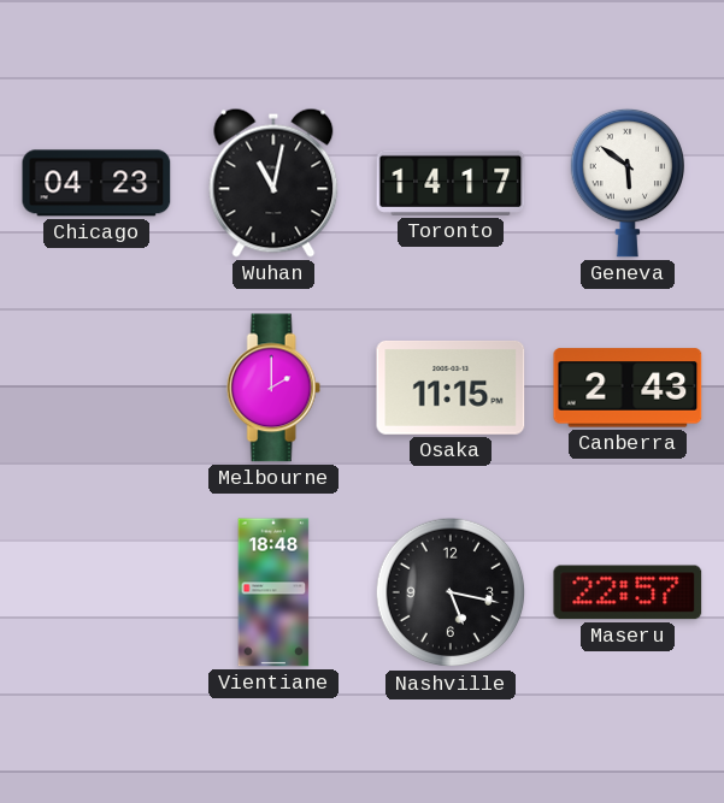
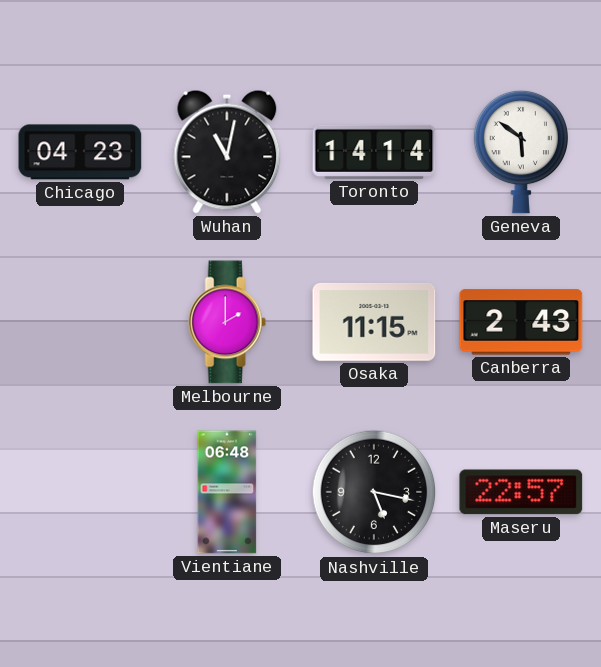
Toronto: 14:17 -> 14:14 (374, 152)
Vientiane: 18:48 -> 06:48 (227, 492)
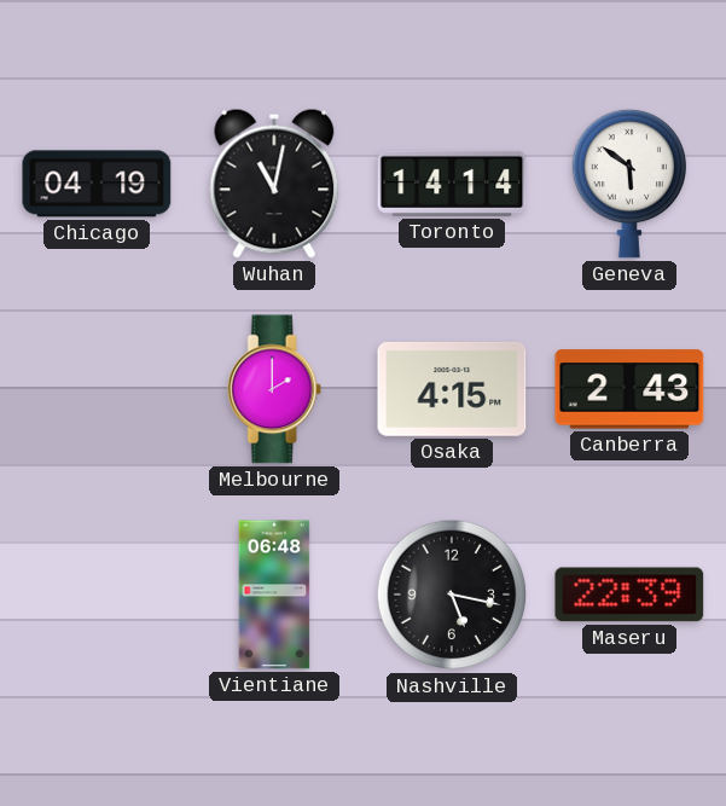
Chicago: 04:23 -> 04:19 (97, 184)
Osaka: 11:15 -> 4:15 (452, 389)
Maseru: 22:57 -> 22:39 (629, 595)
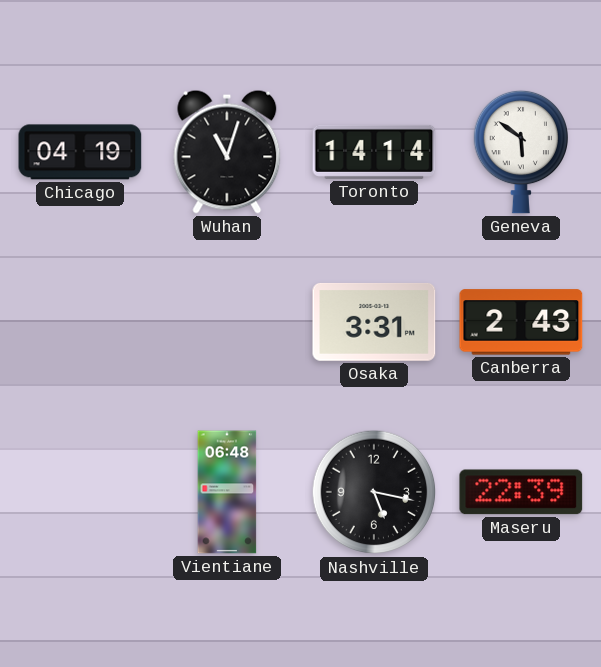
Wuhan: 11:02 -> 11:03 (227, 152)
Melbourne: 2:00 -> none (274, 389)
Osaka: 4:15 -> 3:31 (374, 322)
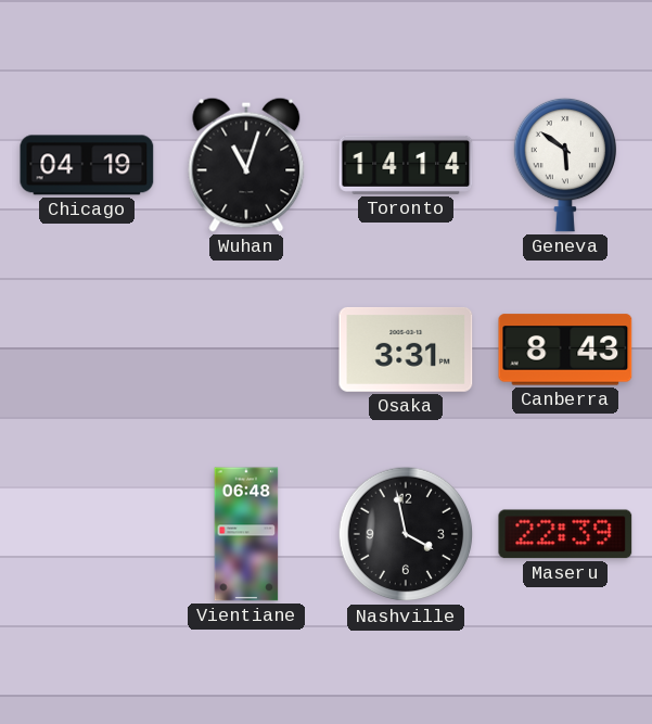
Canberra: 2:43 -> 8:43 (565, 350)
Nashville: 5:17 -> 3:58 (406, 534)
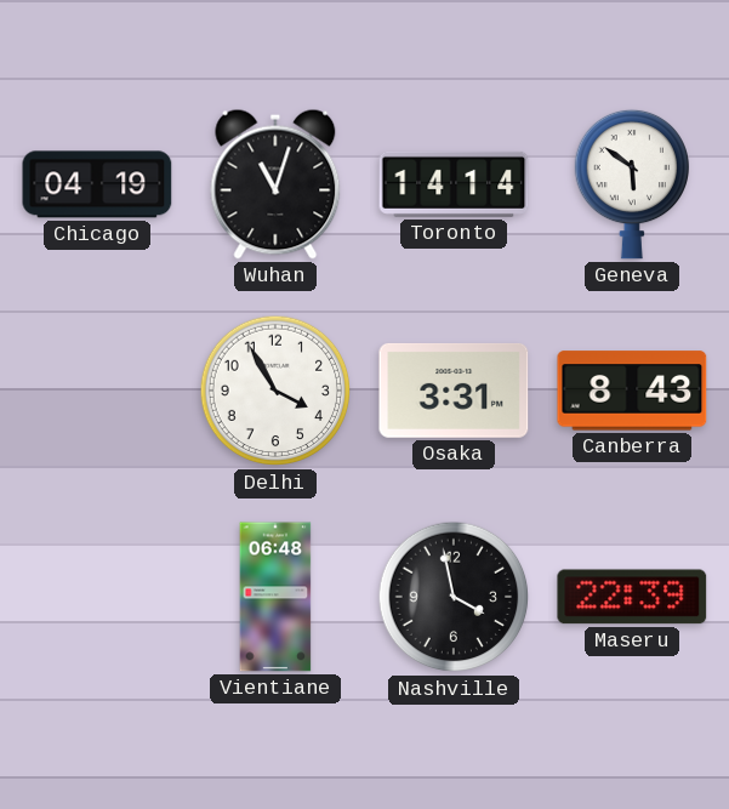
Delhi: none -> 3:55 (275, 391)
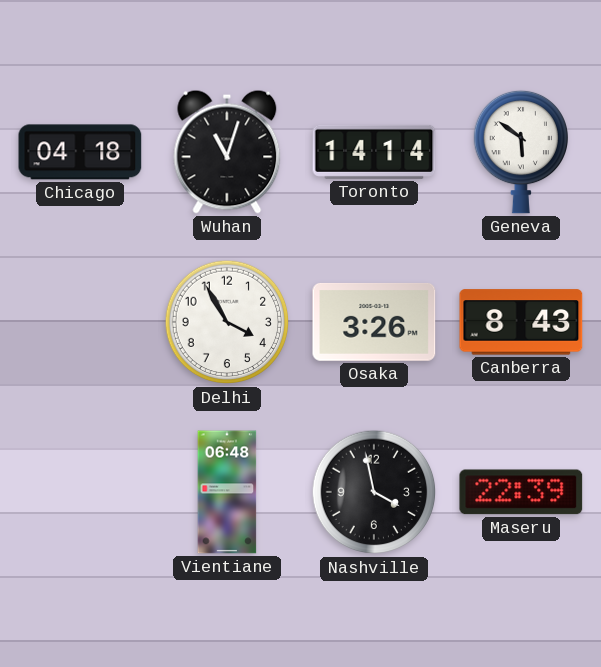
Chicago: 04:19 -> 04:18 (80, 152)
Osaka: 3:31 -> 3:26 (374, 322)
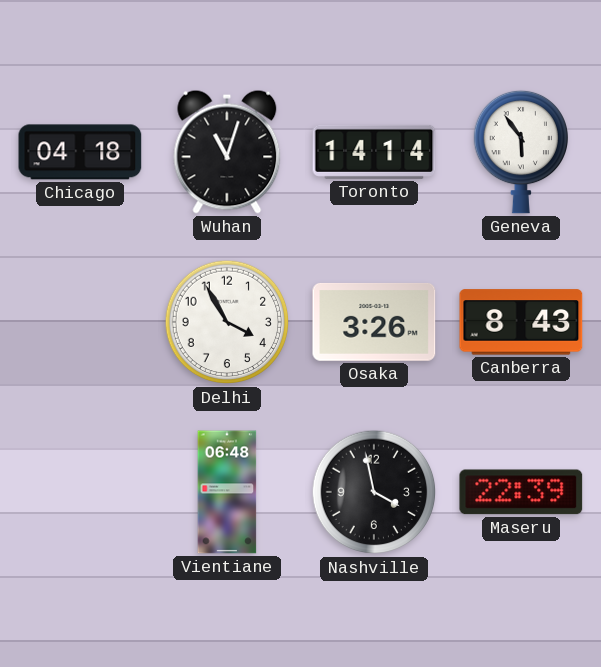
Geneva: 5:51 -> 5:54 (520, 152)
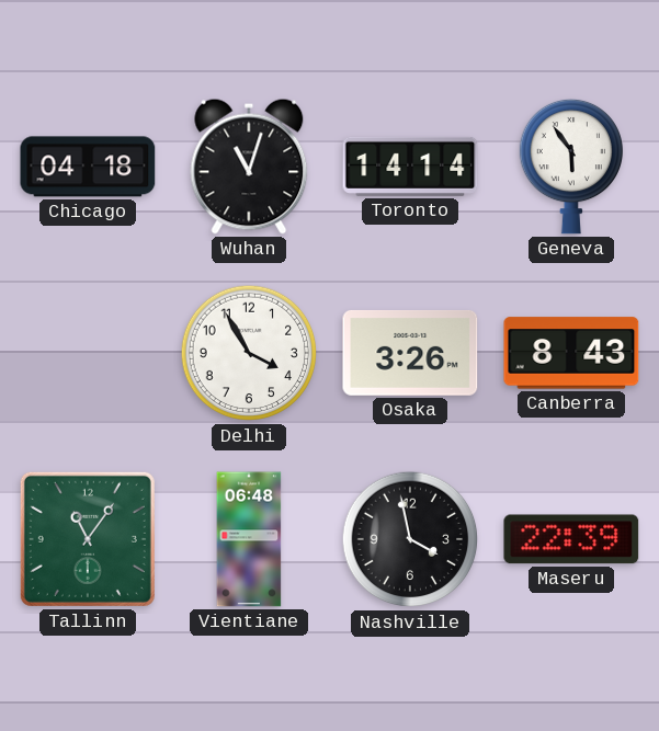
Tallinn: none -> 11:06 (88, 539)
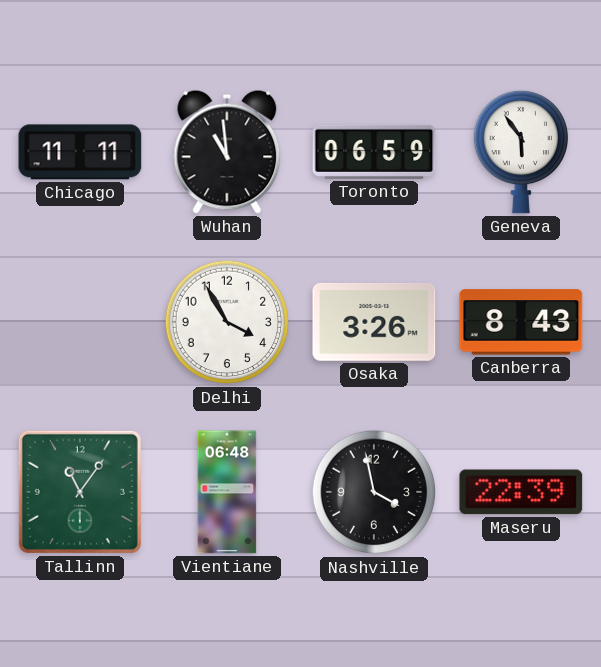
Chicago: 04:18 -> 11:11 (80, 152)
Wuhan: 11:03 -> 10:59 (227, 152)
Toronto: 14:14 -> 06:59 (374, 152)
